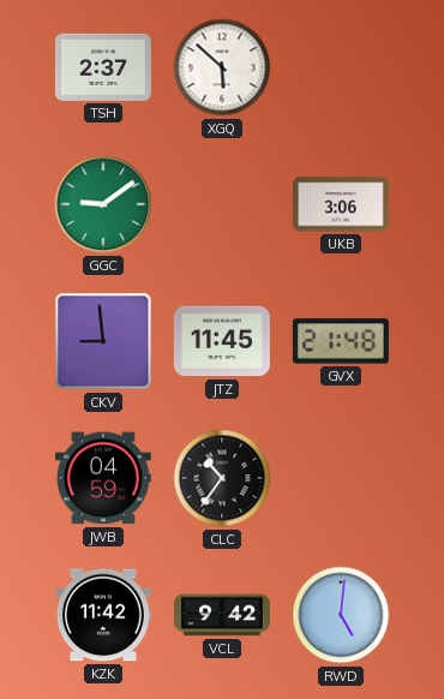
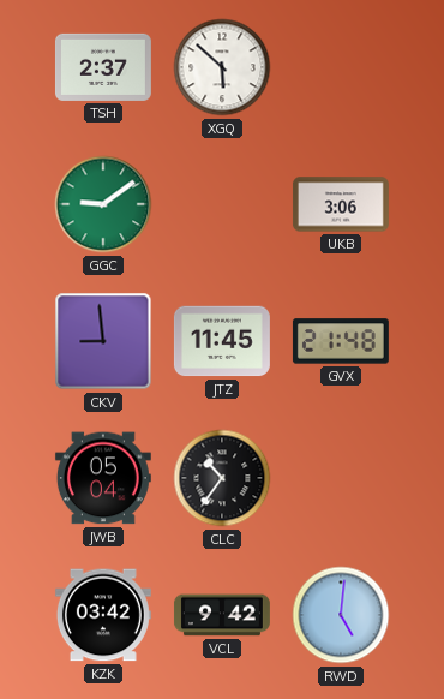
JWB: 04:59 -> 05:04 (103, 478)
KZK: 11:42 -> 03:42 (103, 615)
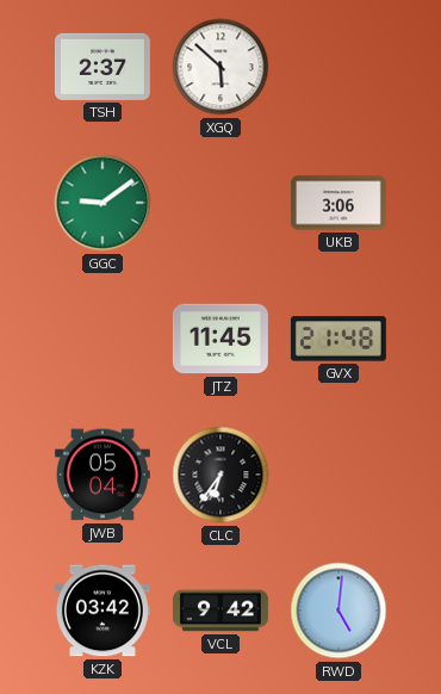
CKV: 8:59 -> none (103, 341)
CLC: 10:36 -> 6:36 (220, 475)
